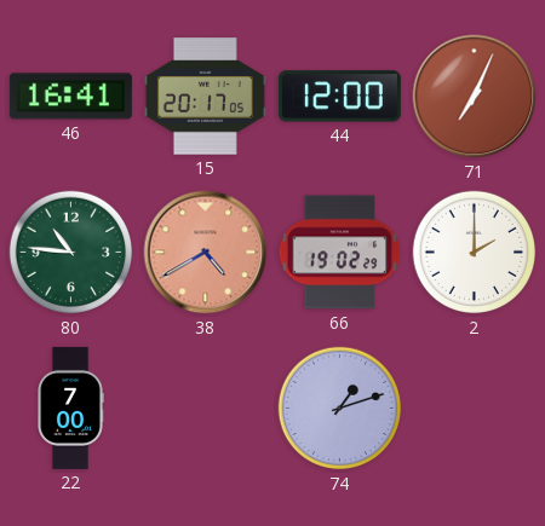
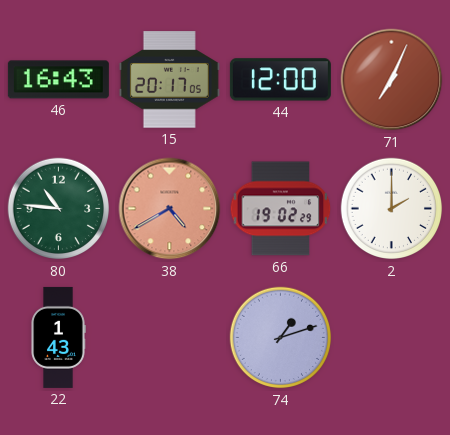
46: 16:41 -> 16:43 (58, 80)
22: 7:00 -> 1:43 (58, 337)
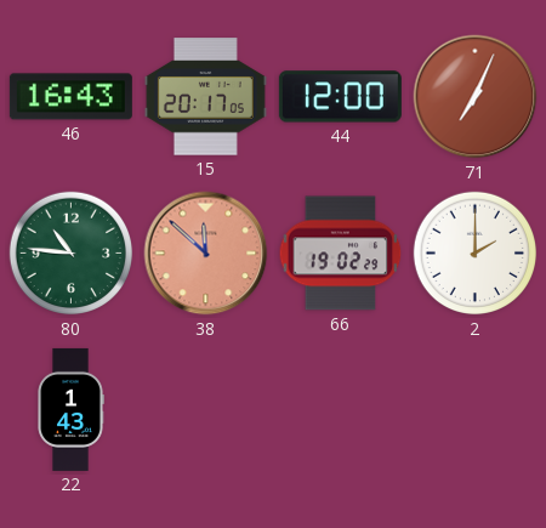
38: 4:40 -> 11:52 (206, 254)
74: 1:12 -> none (281, 338)
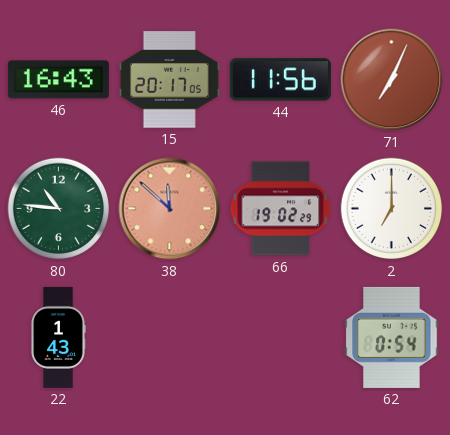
44: 12:00 -> 11:56 (280, 80)
2: 2:00 -> 7:00 (392, 209)
62: none -> 0:54 (392, 337)
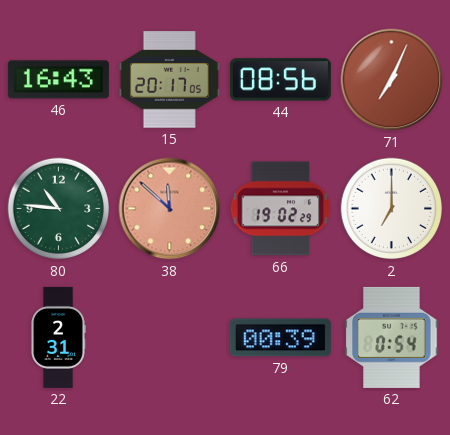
44: 11:56 -> 08:56 (280, 80)
22: 1:43 -> 2:31 (58, 337)
79: none -> 00:39 (280, 338)
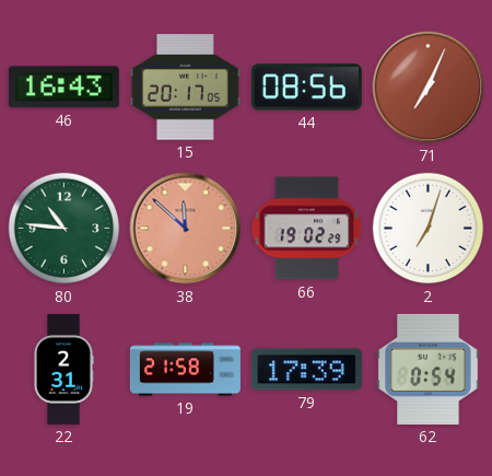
2: 7:00 -> 7:03 (429, 229)
19: none -> 21:58 (185, 370)
79: 00:39 -> 17:39 (306, 370)
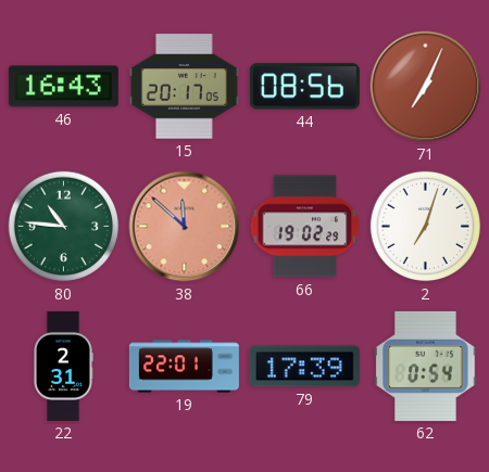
19: 21:58 -> 22:01 (184, 367)
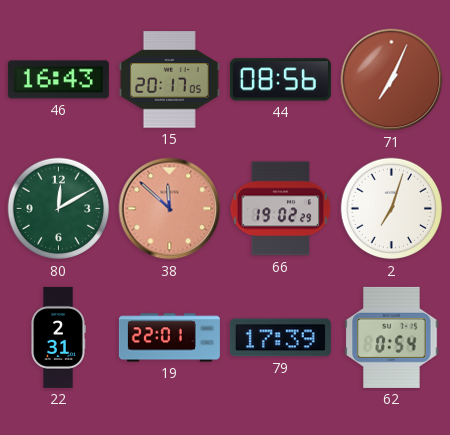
80: 10:46 -> 12:10 (59, 209)
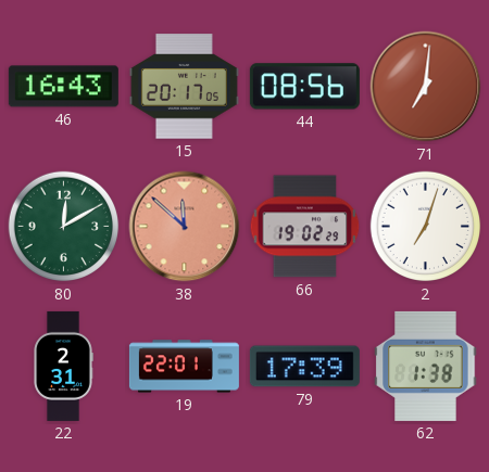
71: 7:04 -> 7:01 (426, 87)
62: 0:54 -> 1:38 (426, 366)
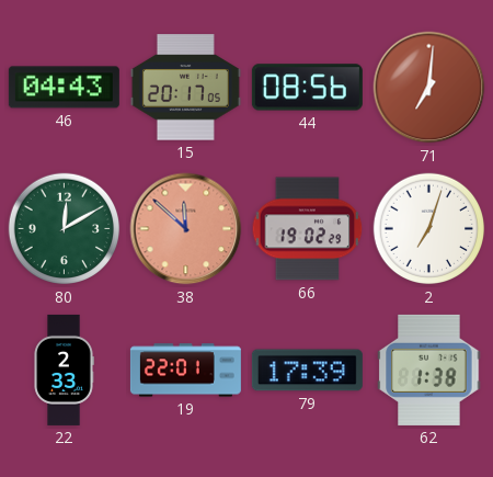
46: 16:43 -> 04:43 (64, 88)
22: 2:31 -> 2:33 (64, 370)
